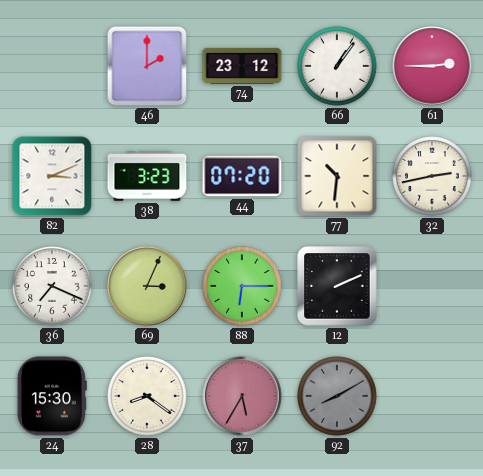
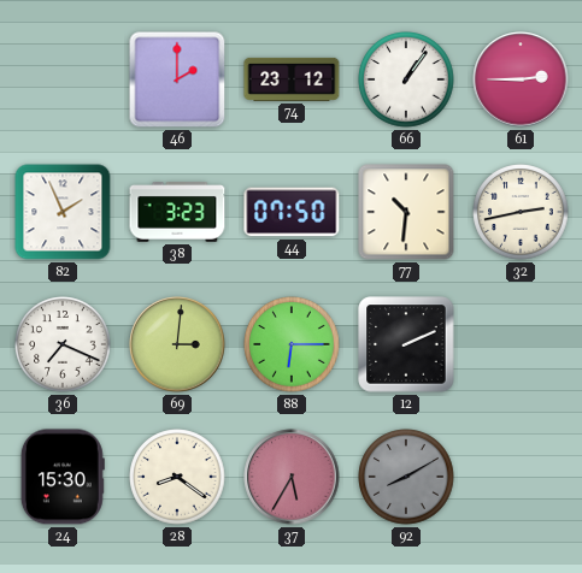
82: 3:11 -> 1:56 (63, 212)
44: 07:20 -> 07:50 (292, 212)
69: 3:04 -> 3:01 (177, 344)
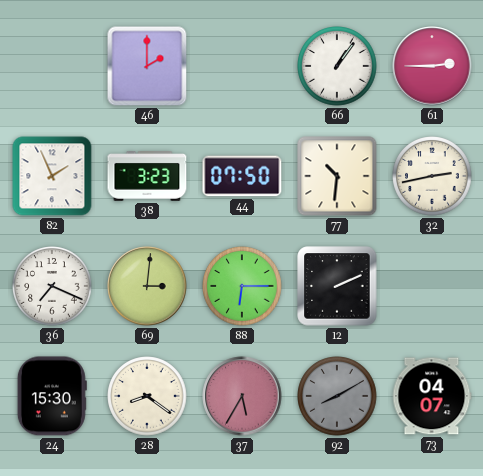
74: 23:12 -> none (292, 79)
73: none -> 04:07 (432, 396)
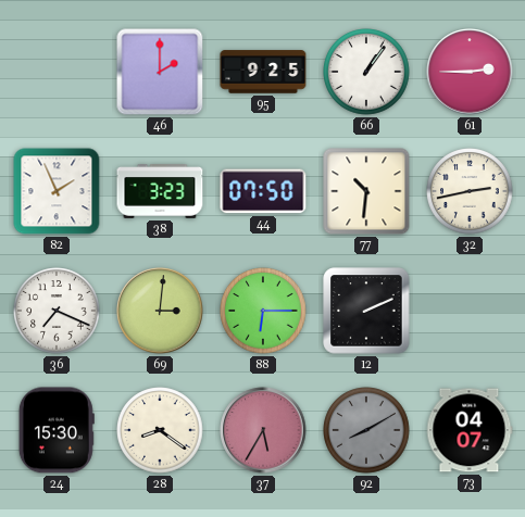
95: none -> 9:25 (263, 72)
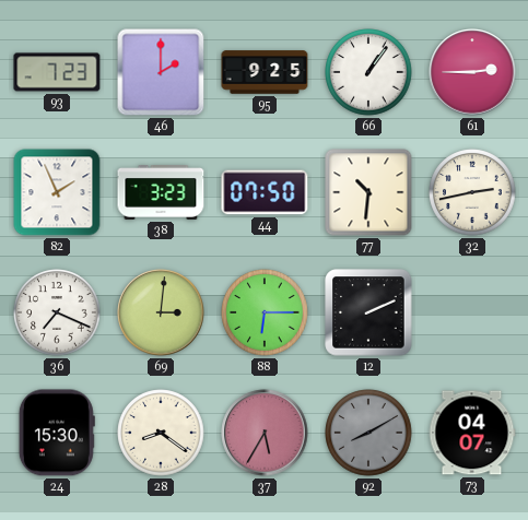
93: none -> 7:23 (57, 72)
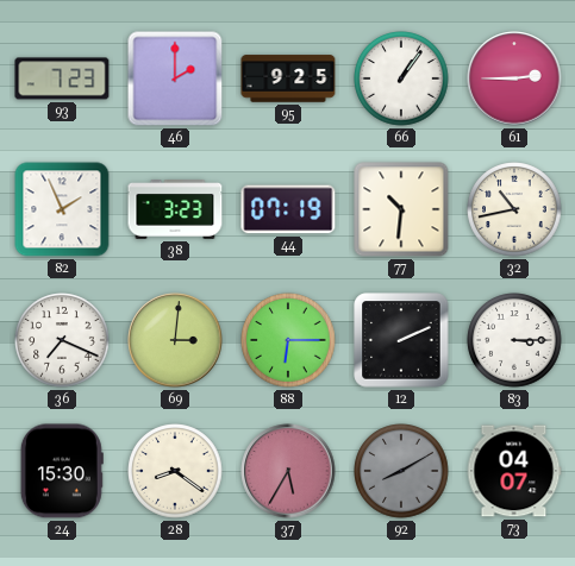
44: 07:50 -> 07:19 (288, 209)
32: 2:43 -> 10:43 (514, 209)
83: none -> 3:15 (514, 340)
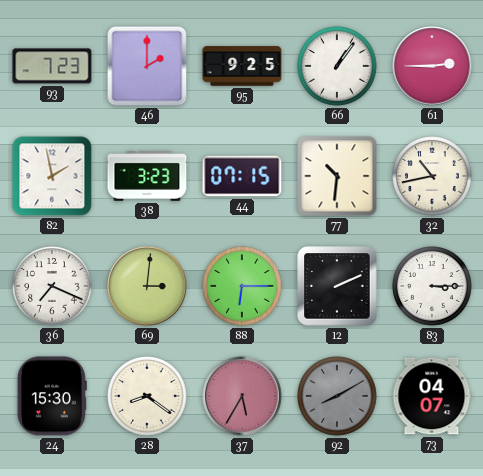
82: 1:56 -> 1:58 (52, 176)
44: 07:19 -> 07:15 (242, 176)
